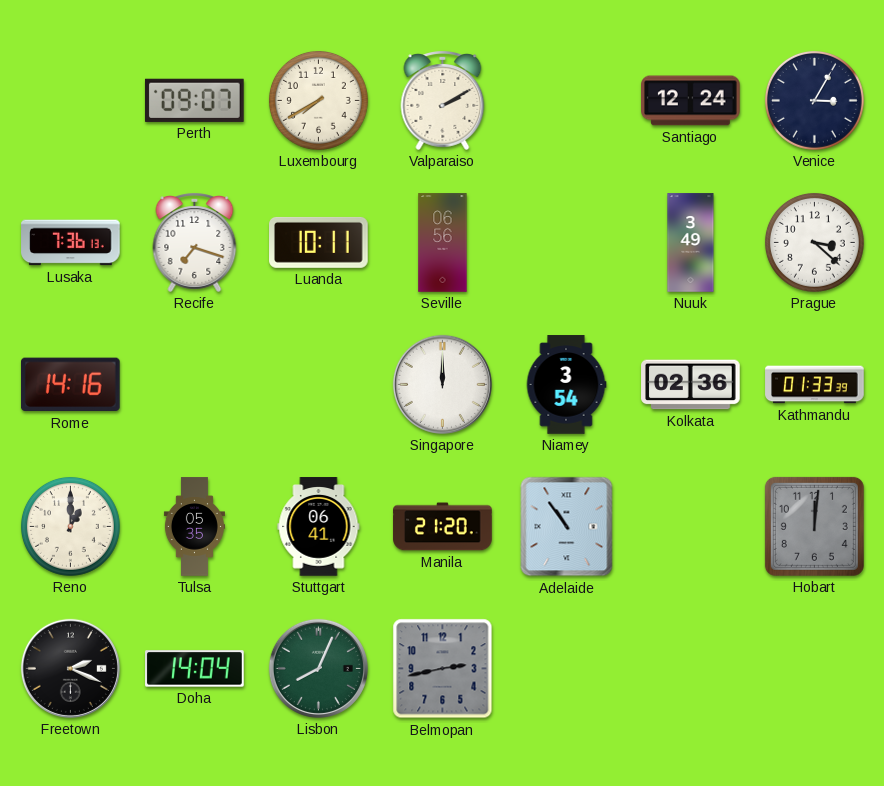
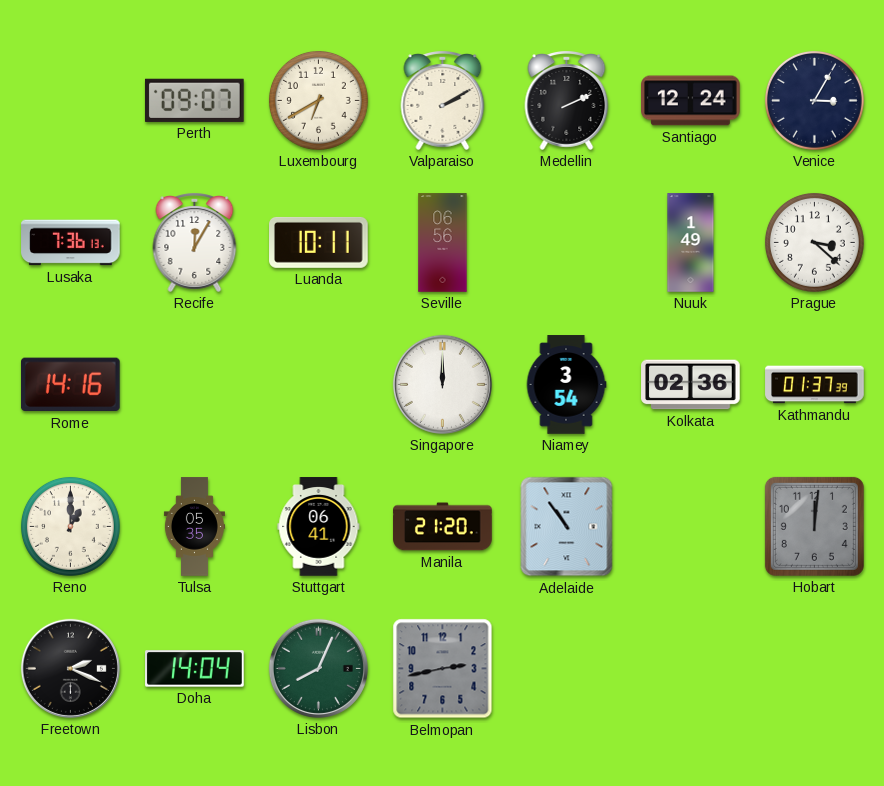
Luxembourg: 7:40 -> 6:40 (318, 100)
Medellin: none -> 2:11 (567, 100)
Recife: 7:18 -> 12:05 (195, 242)
Nuuk: 3:49 -> 1:49 (691, 243)
Kathmandu: 01:33 -> 01:37 (815, 385)
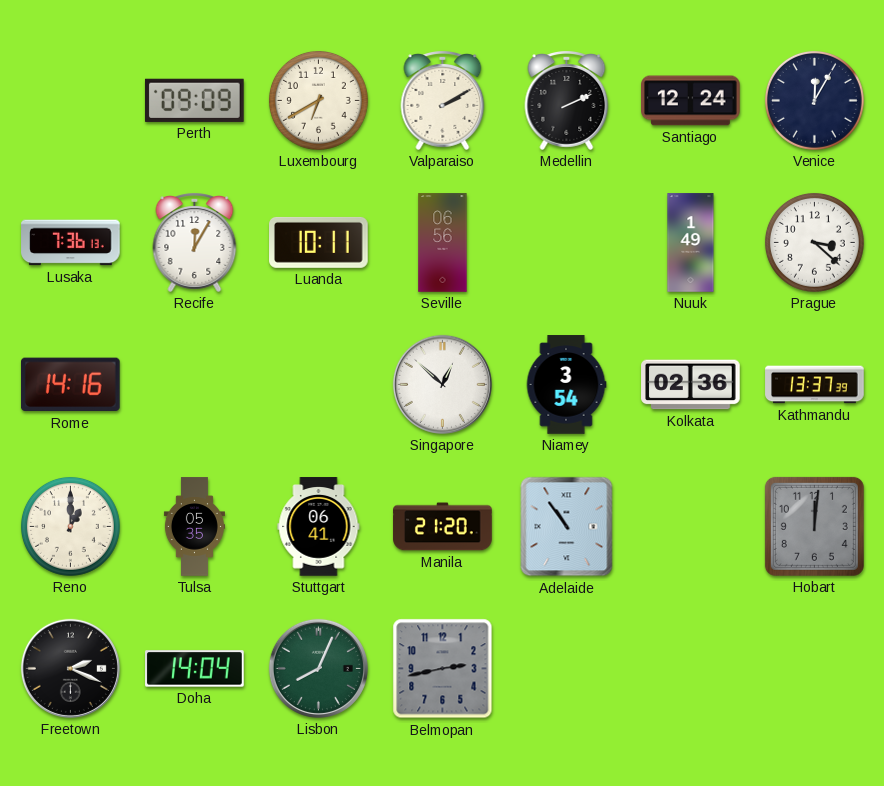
Perth: 09:07 -> 09:09 (194, 100)
Venice: 3:05 -> 12:05 (814, 100)
Singapore: 12:00 -> 12:52 (442, 384)
Kathmandu: 01:37 -> 13:37 (815, 385)
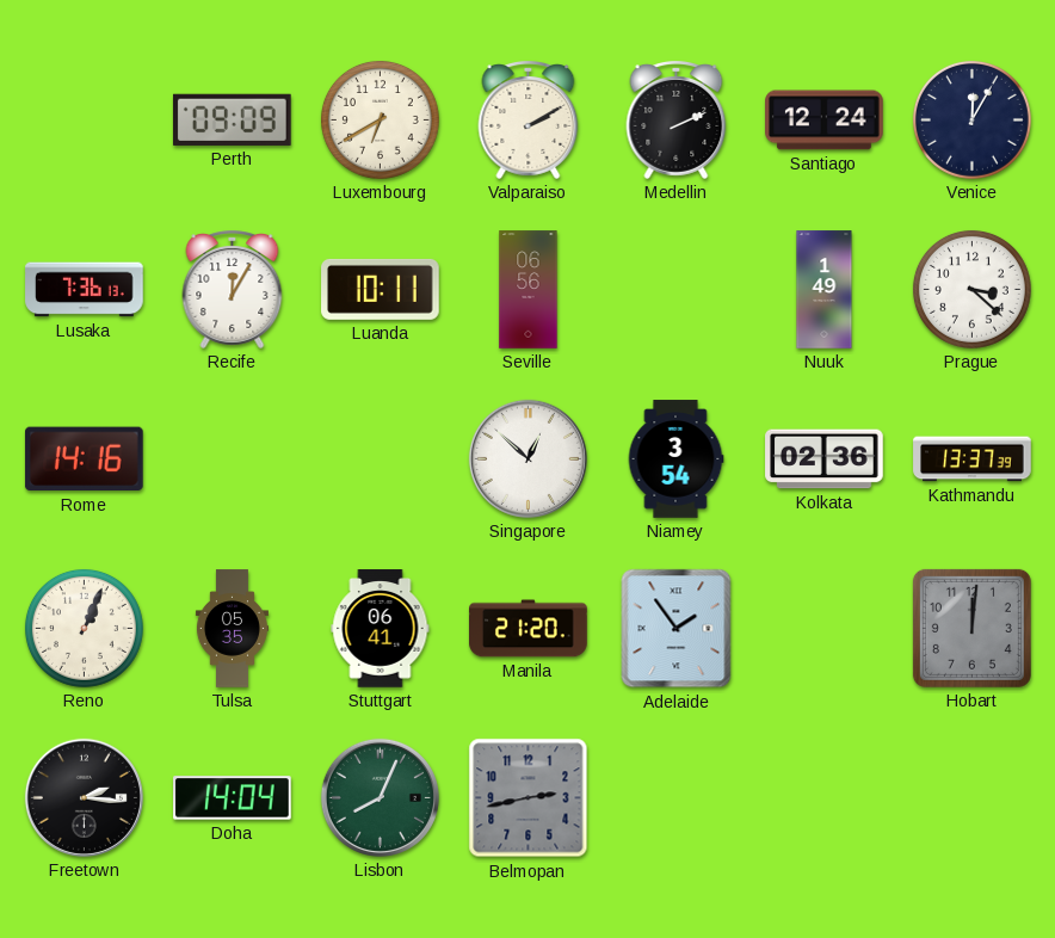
Reno: 1:00 -> 1:04 (84, 628)
Adelaide: 10:54 -> 1:54 (677, 629)
Freetown: 2:19 -> 2:16 (84, 797)
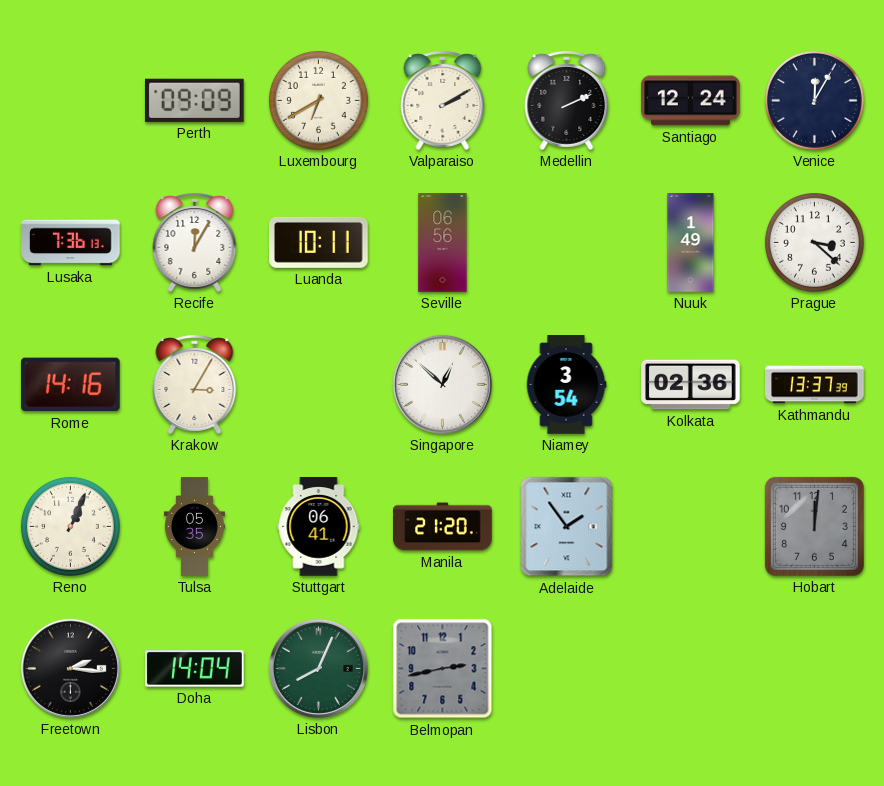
Krakow: none -> 3:05 (195, 384)
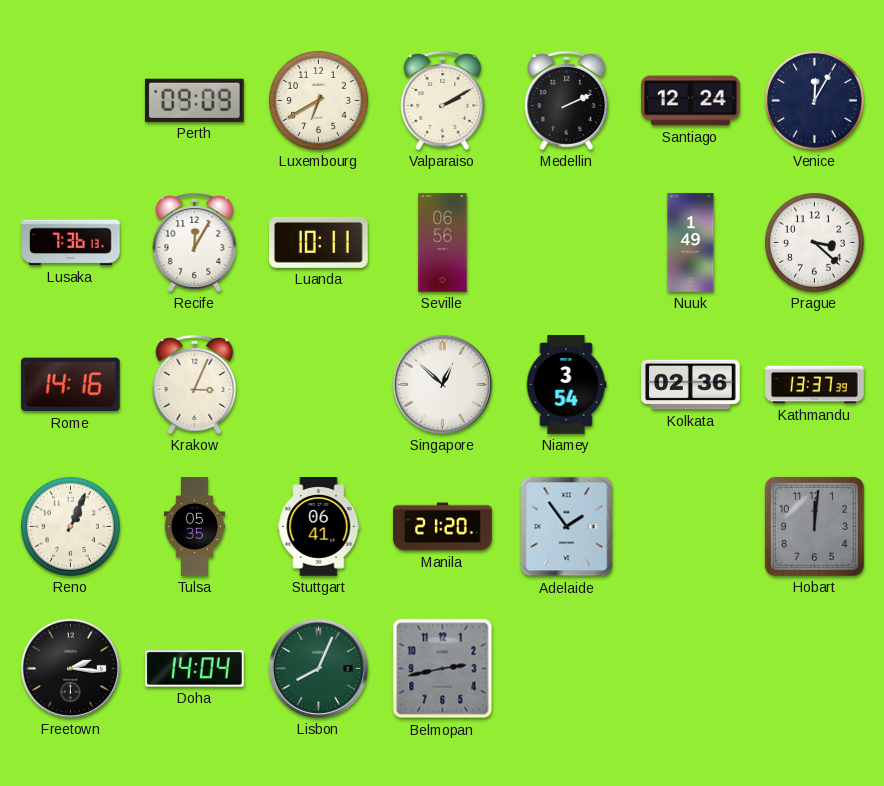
Krakow: 3:05 -> 3:04 (195, 384)
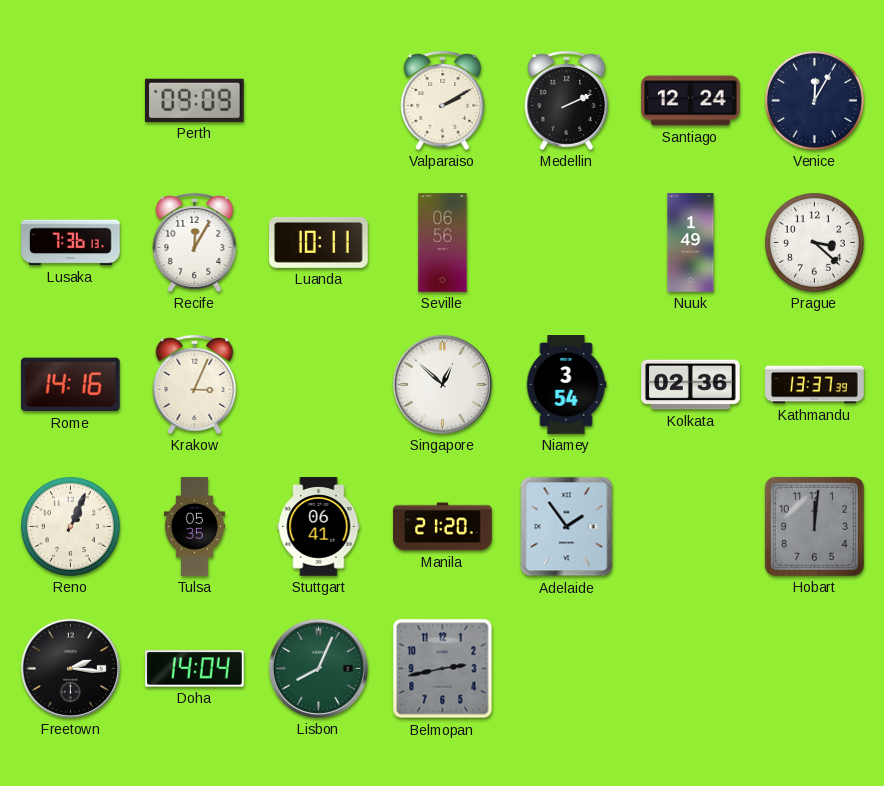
Luxembourg: 6:40 -> none (318, 100)
